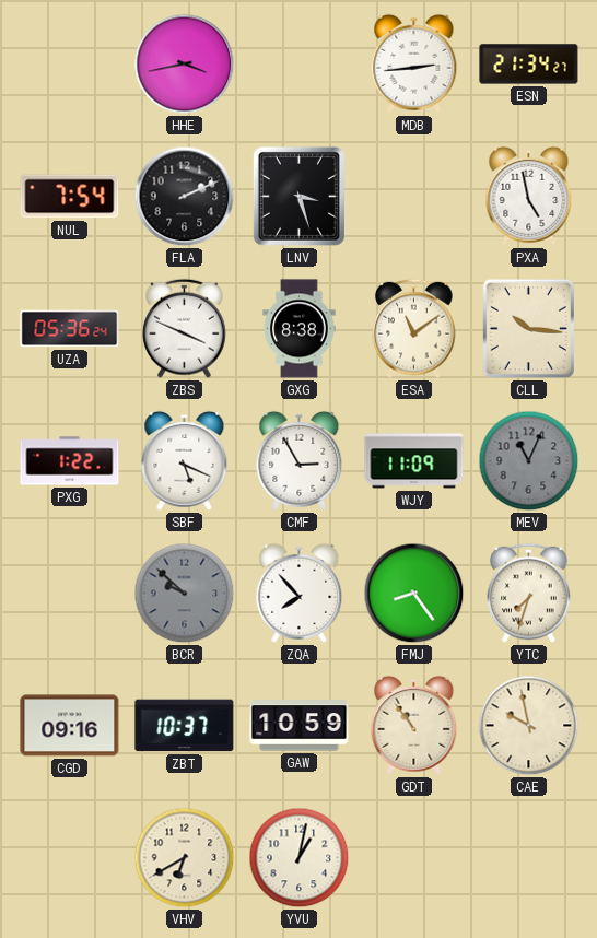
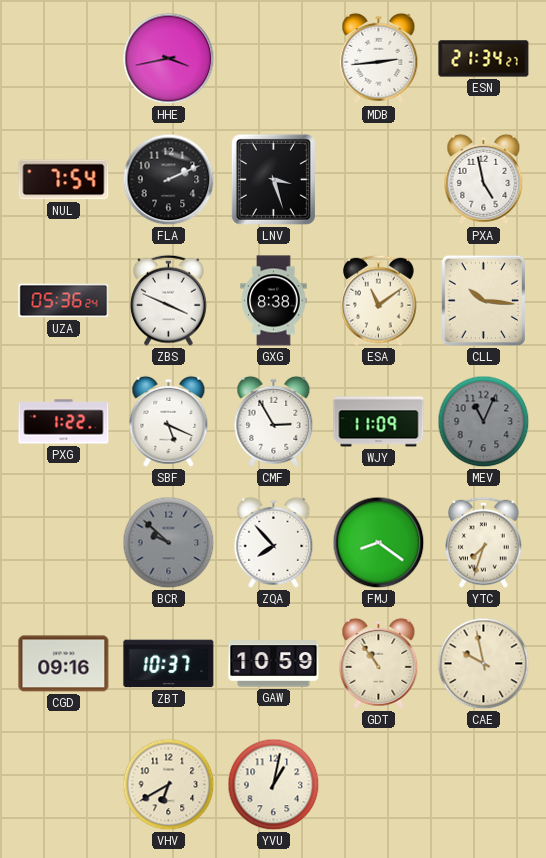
FMJ: 8:24 -> 8:21 (379, 543)
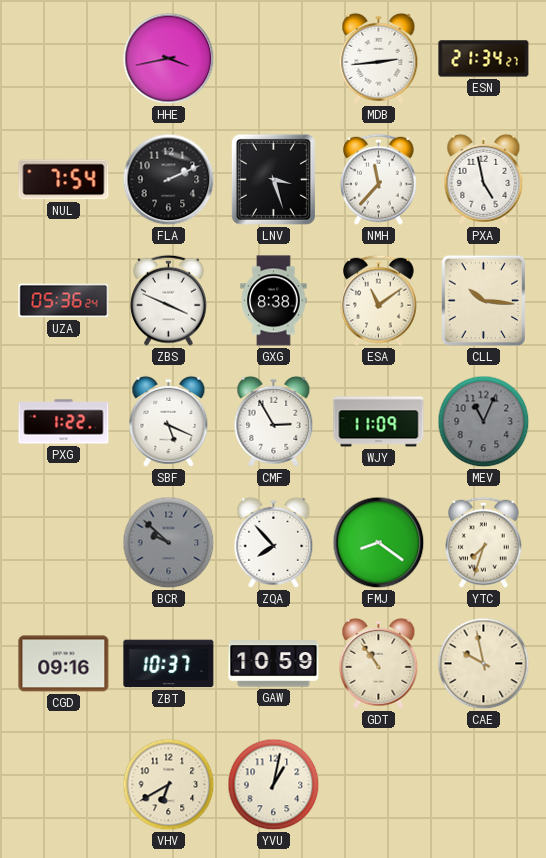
NMH: none -> 11:37 (379, 179)
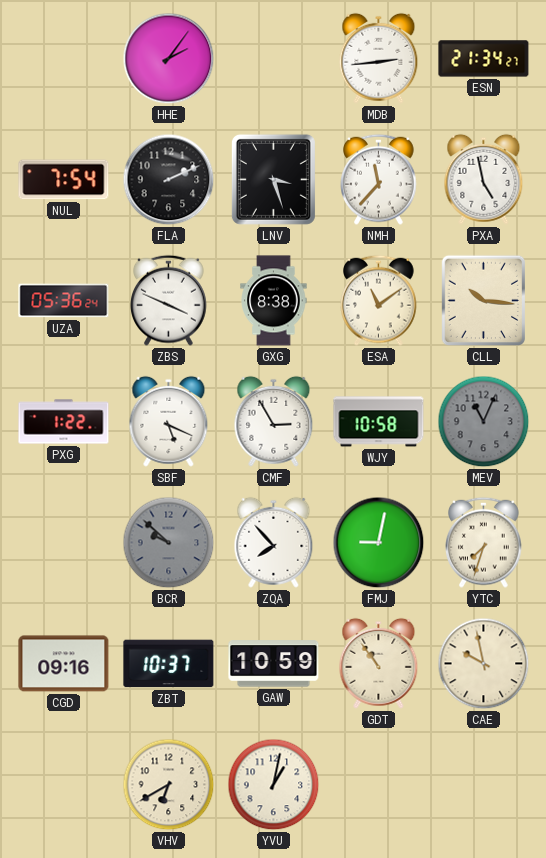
HHE: 3:43 -> 2:06 (169, 59)
WJY: 11:09 -> 10:58 (379, 422)
FMJ: 8:21 -> 9:02 (379, 543)
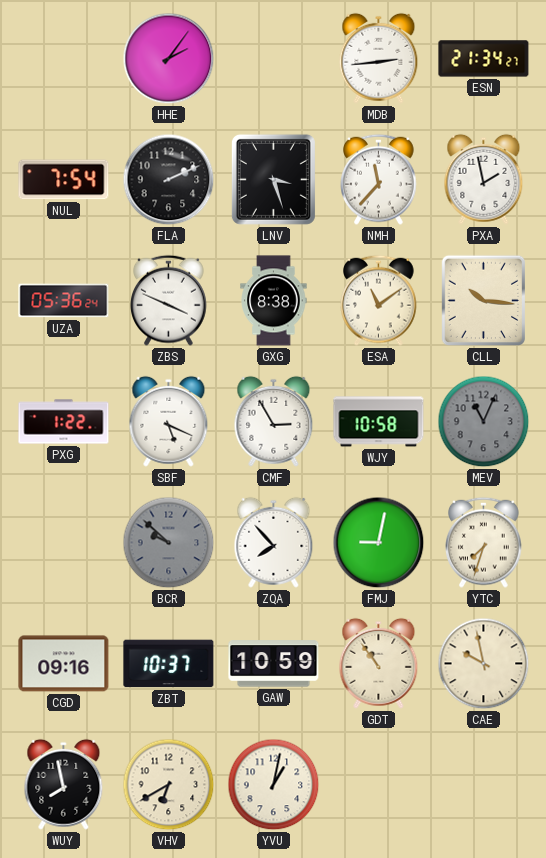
PXA: 4:58 -> 1:58 (484, 179)
WUY: none -> 7:58 (64, 784)
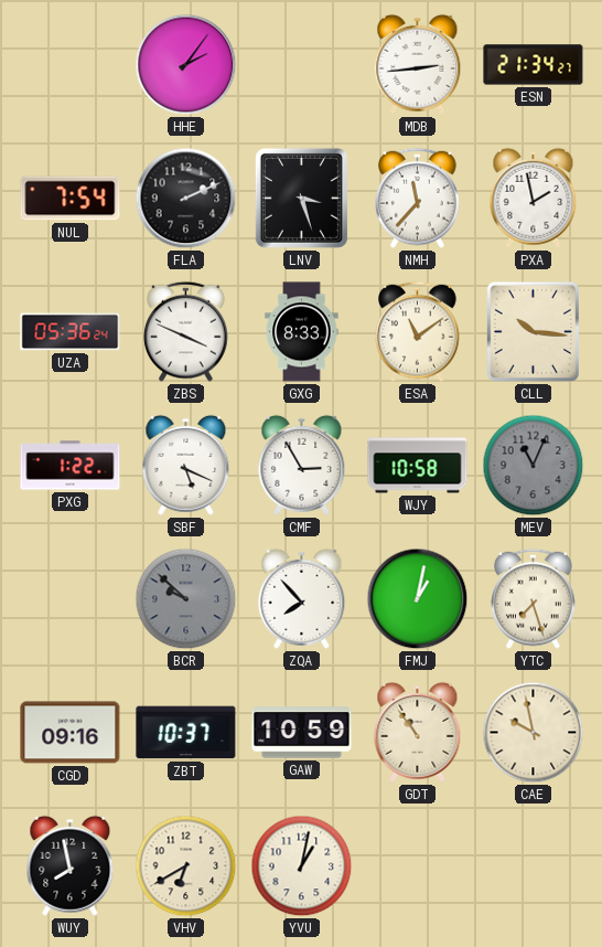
GXG: 8:38 -> 8:33 (302, 332)
FMJ: 9:02 -> 1:02 (418, 599)
YTC: 7:33 -> 7:27 (534, 598)
